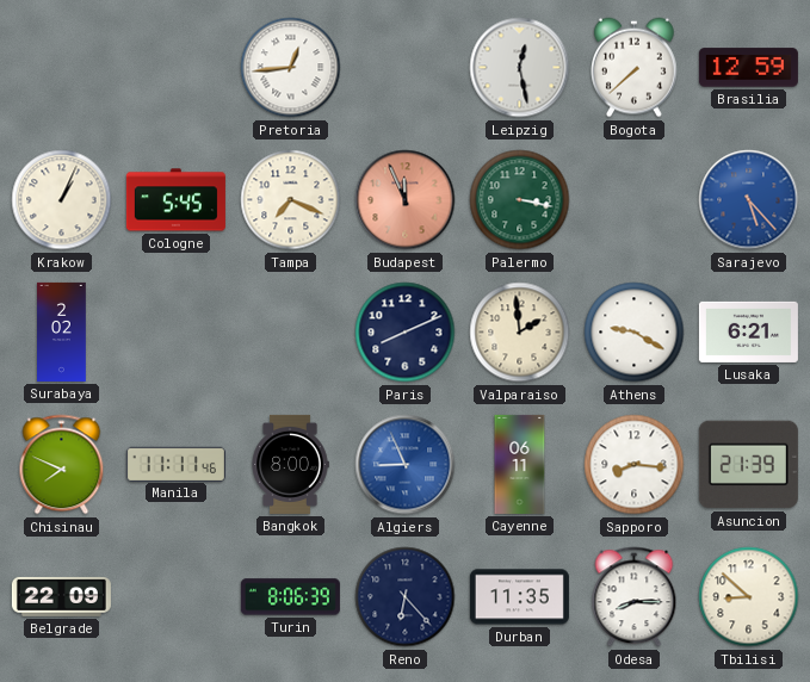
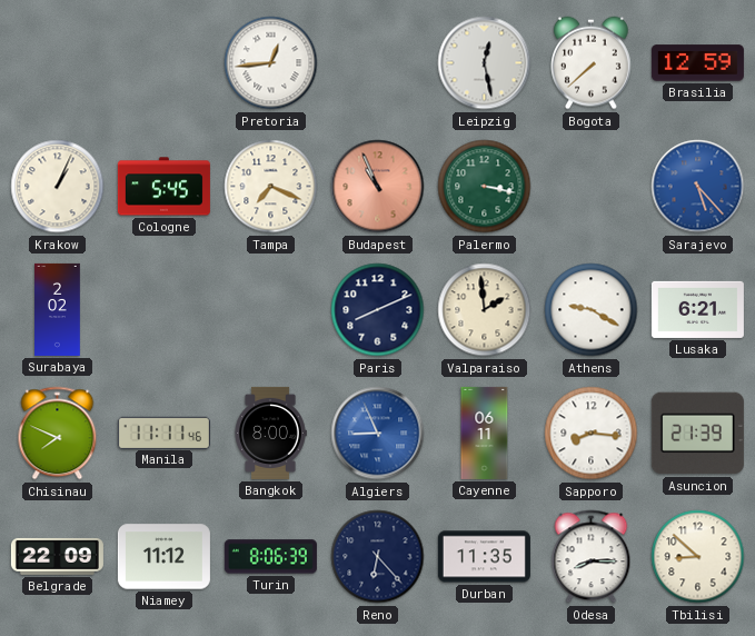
Budapest: 11:56 -> 10:56 (378, 187)
Niamey: none -> 11:12 (163, 557)
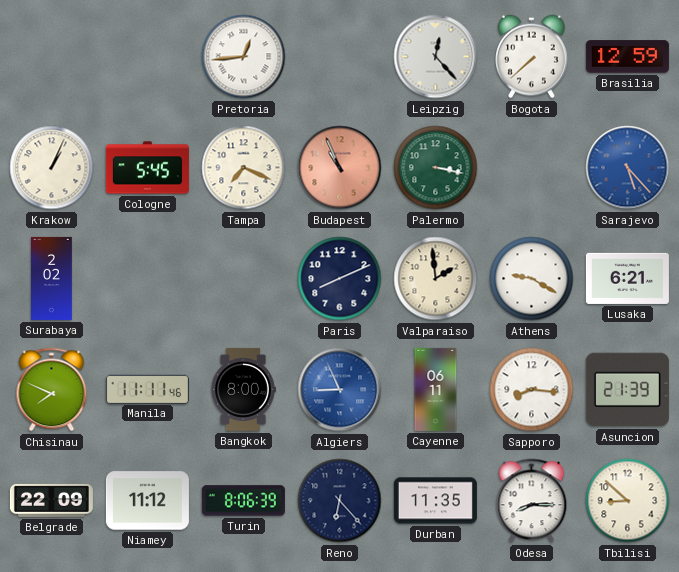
Leipzig: 12:28 -> 12:23 (436, 57)
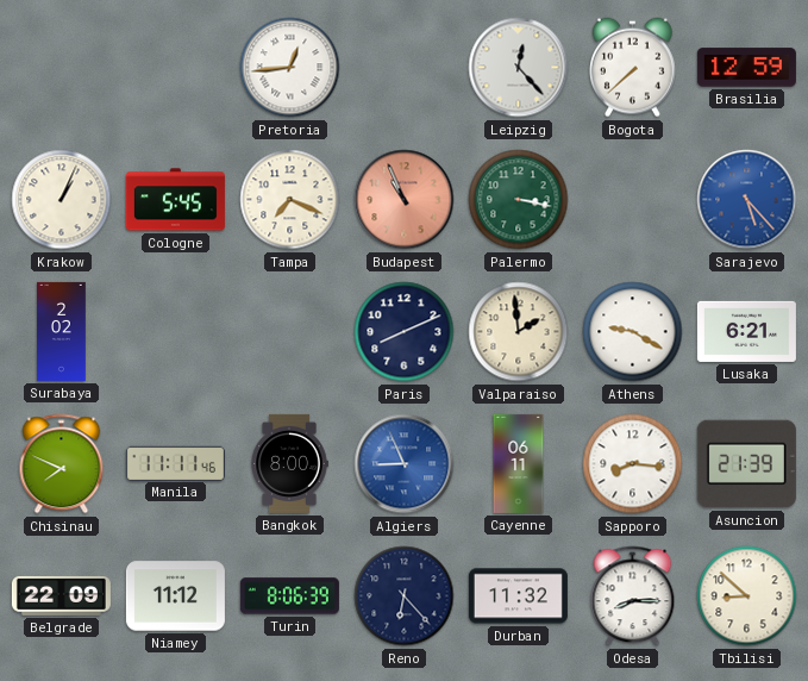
Durban: 11:35 -> 11:32 (518, 596)
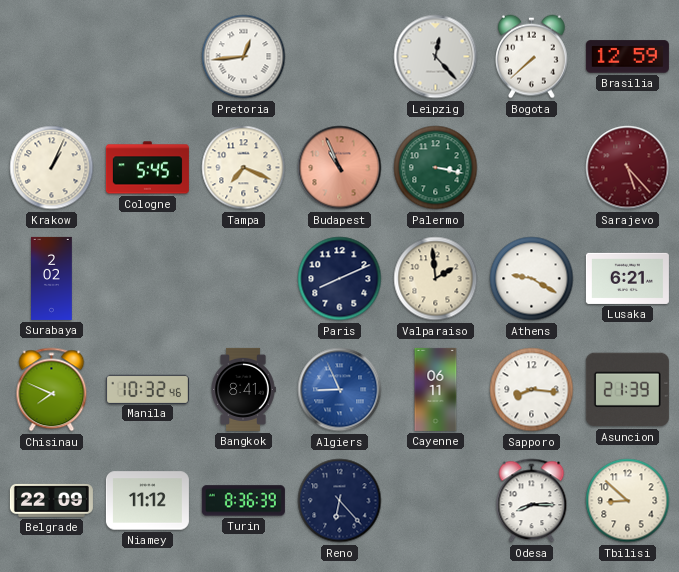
Sarajevo dial: blue -> burgundy (628, 168)
Manila: 11:11 -> 10:32 (147, 389)
Bangkok: 8:00 -> 8:41 (243, 389)
Turin: 8:06 -> 8:36 (243, 501)
Durban: 11:32 -> none (518, 596)
